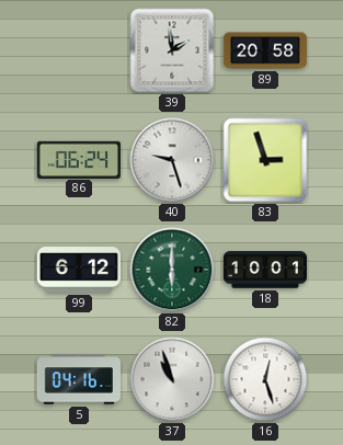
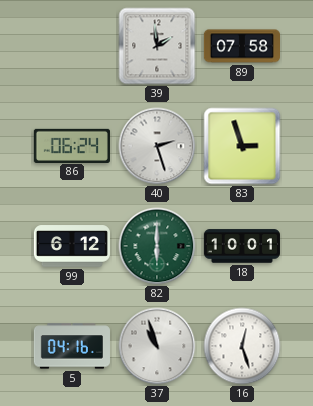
89: 20:58 -> 07:58 (241, 46)
40: 9:27 -> 2:27 (157, 146)
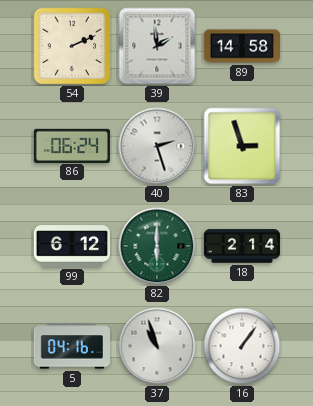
54: none -> 2:11 (72, 46)
89: 07:58 -> 14:58 (241, 46)
18: 10:01 -> 2:14 (241, 246)
16: 12:27 -> 1:06 (242, 346)
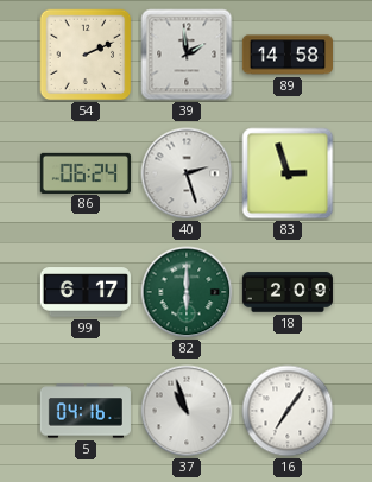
99: 6:12 -> 6:17 (86, 292)
18: 2:14 -> 2:09 (286, 292)
16: 1:06 -> 7:06 (288, 411)
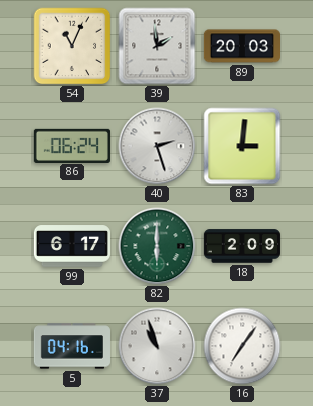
54: 2:11 -> 11:04 (72, 46)
89: 14:58 -> 20:03 (241, 46)
83: 2:57 -> 3:01 (242, 146)
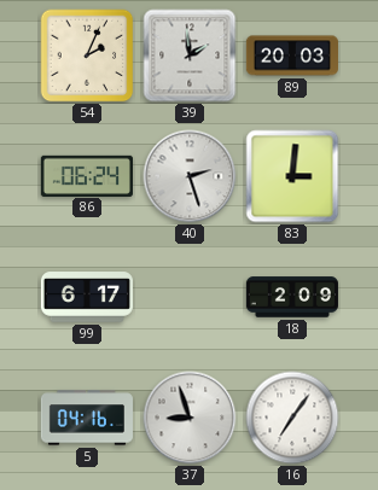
54: 11:04 -> 2:04 (87, 56)
82: 6:00 -> none (157, 246)
37: 10:57 -> 8:57 (190, 418)
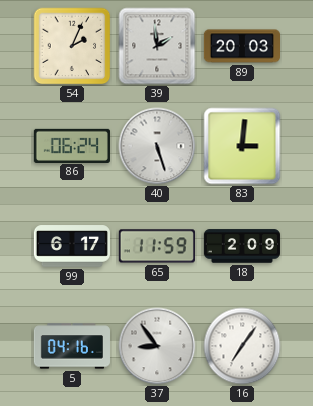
40: 2:27 -> 5:27 (157, 146)
65: none -> 11:59 (157, 246)
37: 8:57 -> 8:54 (157, 346)
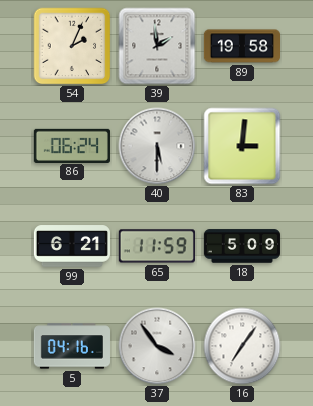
89: 20:03 -> 19:58 (241, 46)
40: 5:27 -> 5:30 (157, 146)
99: 6:17 -> 6:21 (72, 246)
18: 2:09 -> 5:09 (241, 246)
37: 8:54 -> 3:54 (157, 346)
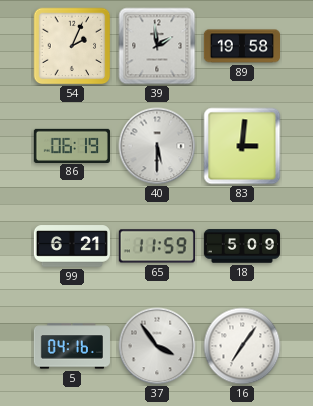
86: 06:24 -> 06:19 (72, 145)
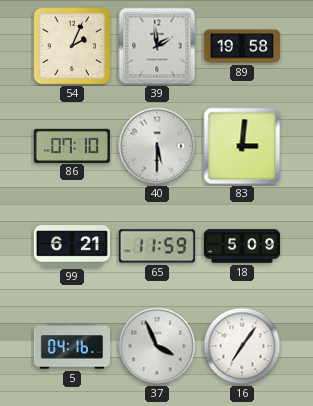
86: 06:19 -> 07:10 (72, 145)
37: 3:54 -> 3:56 (157, 346)
